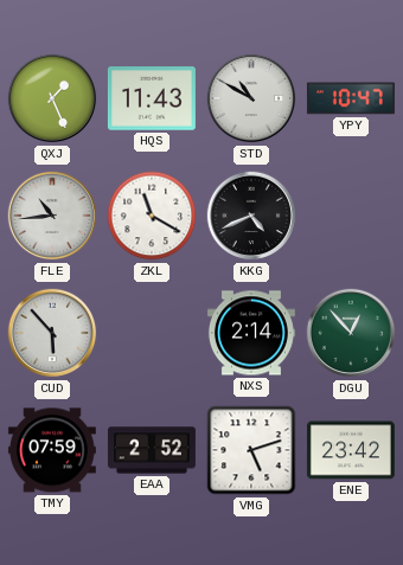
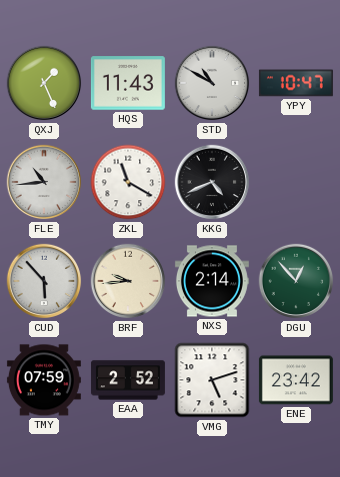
BRF: none -> 9:44 (128, 281)
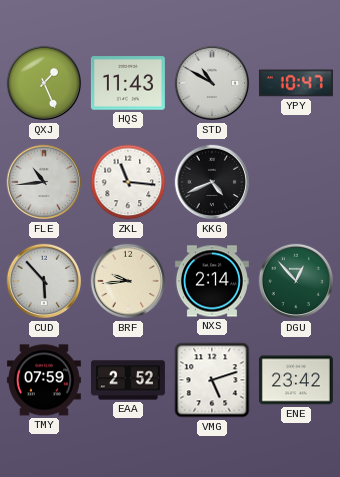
ZKL: 11:20 -> 11:16 (128, 182)
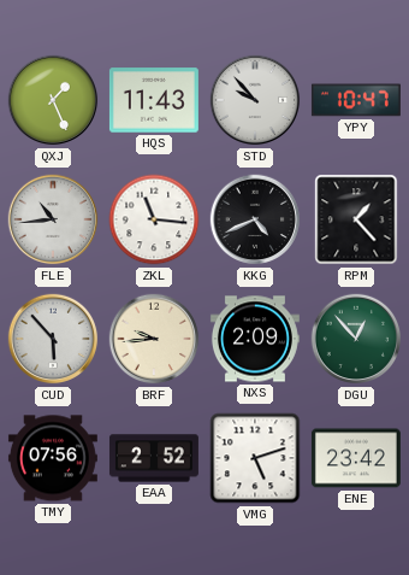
STD: 10:50 -> 9:53 (255, 100)
RPM: none -> 1:23 (356, 219)
NXS: 2:14 -> 2:09 (255, 339)
TMY: 07:59 -> 07:56 (53, 458)
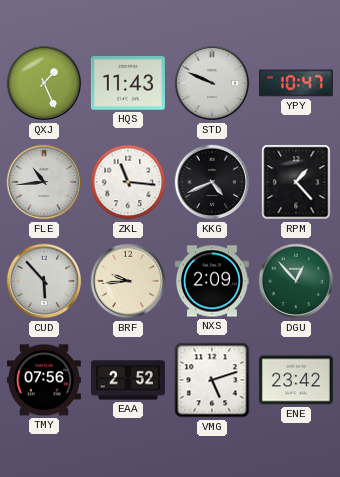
STD: 9:53 -> 9:49 (212, 83)
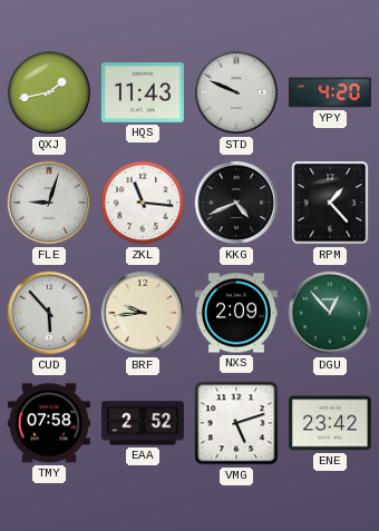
QXJ: 1:26 -> 1:43 (49, 92)
YPY: 10:47 -> 4:20 (330, 92)
FLE: 10:44 -> 9:03 (49, 203)
TMY: 07:56 -> 07:58 (49, 423)
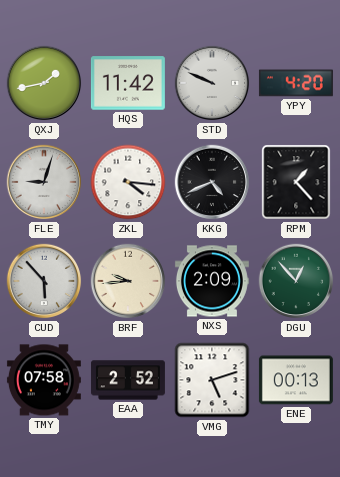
HQS: 11:43 -> 11:42 (128, 83)
ZKL: 11:16 -> 4:16 (128, 182)
ENE: 23:42 -> 00:13 (296, 380)
